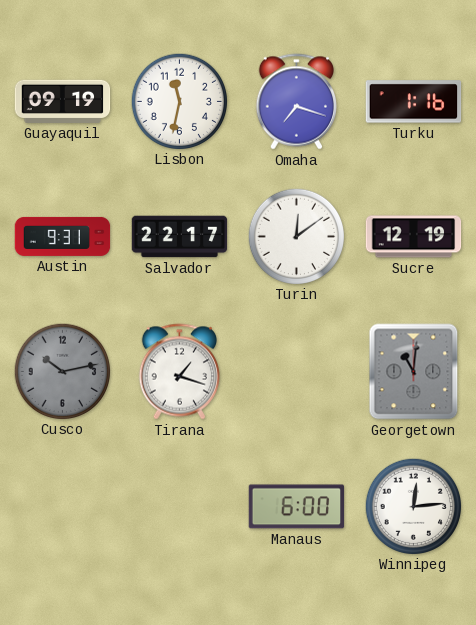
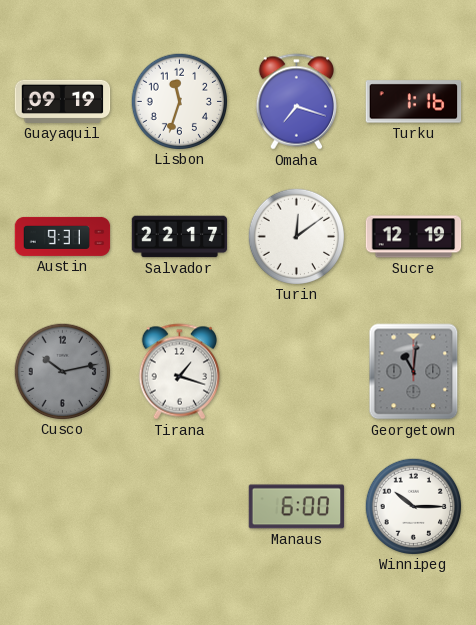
Lisbon: 11:32 -> 11:33 (179, 101)
Winnipeg: 12:14 -> 10:15 (413, 506)
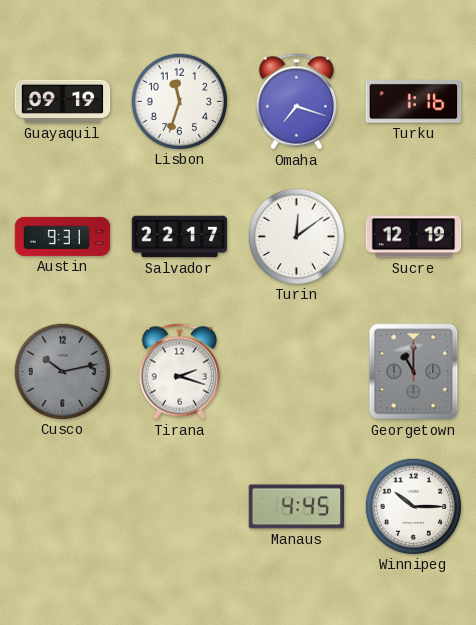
Tirana: 1:18 -> 2:18 (179, 372)
Georgetown: 11:01 -> 11:00 (414, 372)
Manaus: 6:00 -> 4:45 (297, 507)
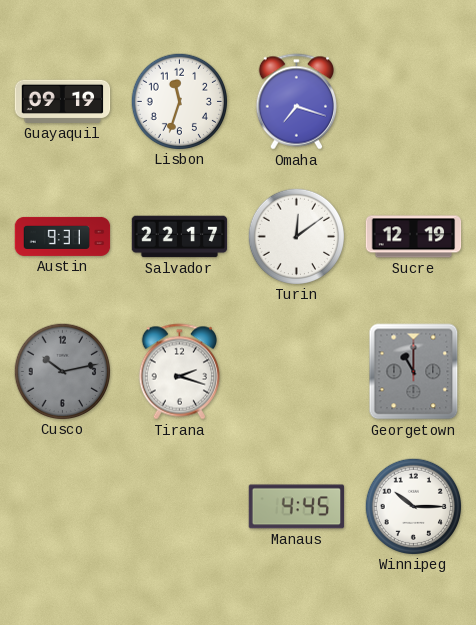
Turku: 1:16 -> none (414, 102)
